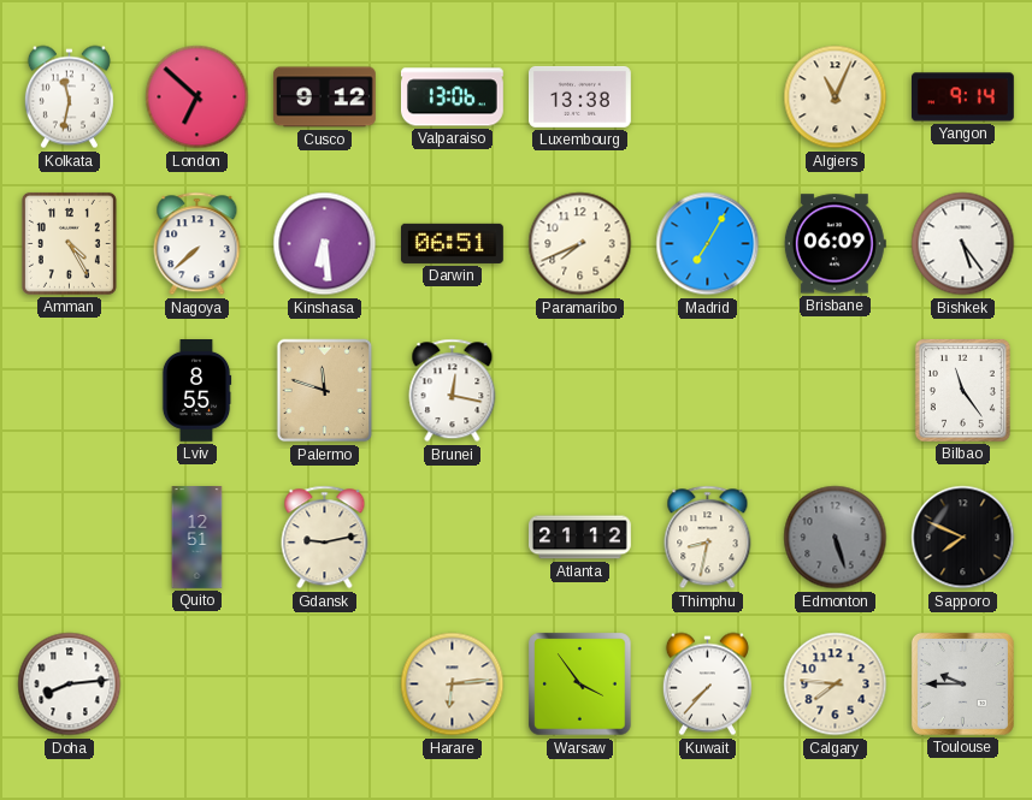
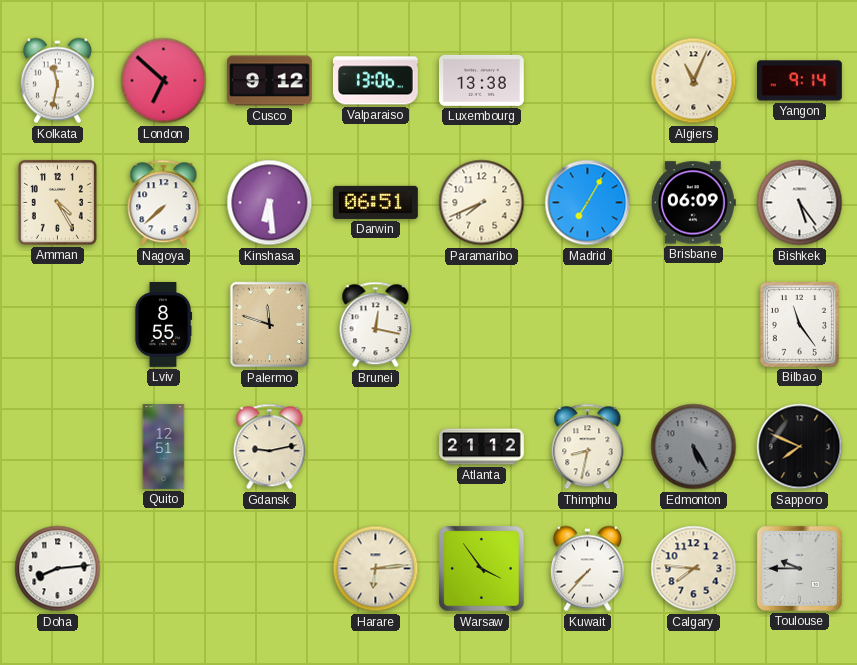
Edmonton: 5:27 -> 5:25 (694, 447)
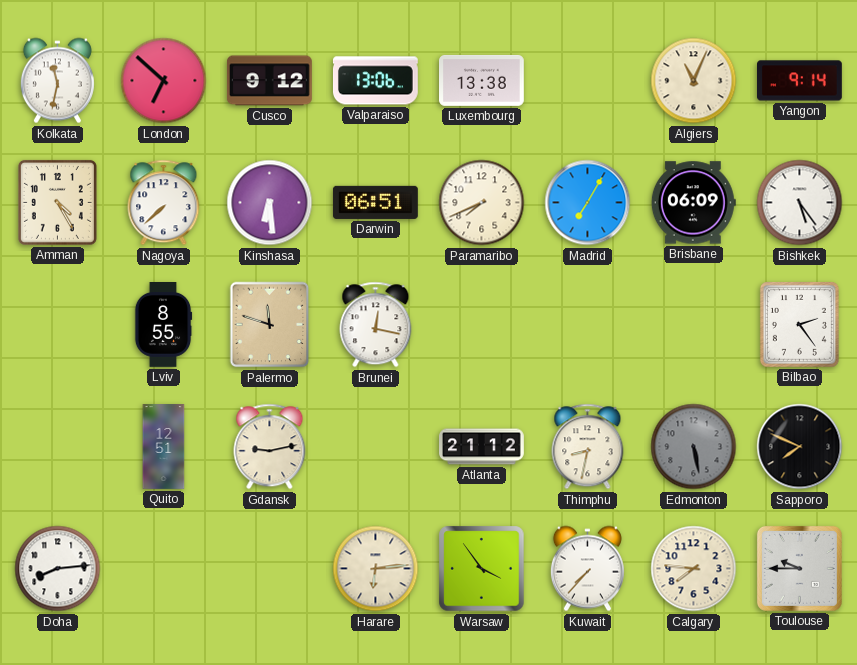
Bilbao: 11:24 -> 2:24 (799, 324)
Edmonton: 5:25 -> 5:28 (694, 447)
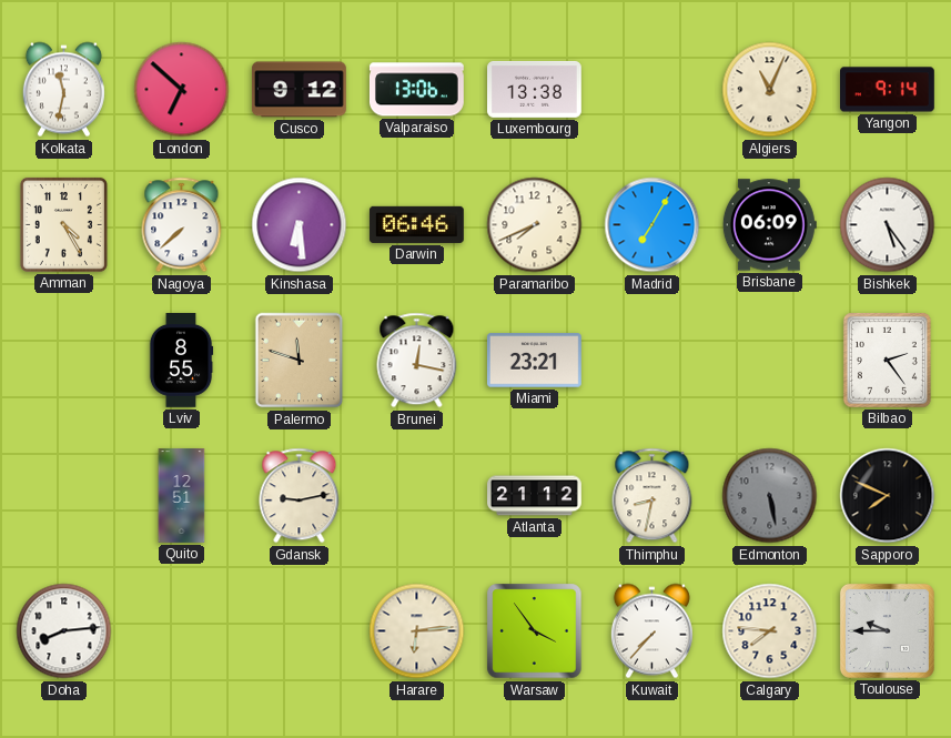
Darwin: 06:51 -> 06:46 (416, 224)
Miami: none -> 23:21 (535, 361)
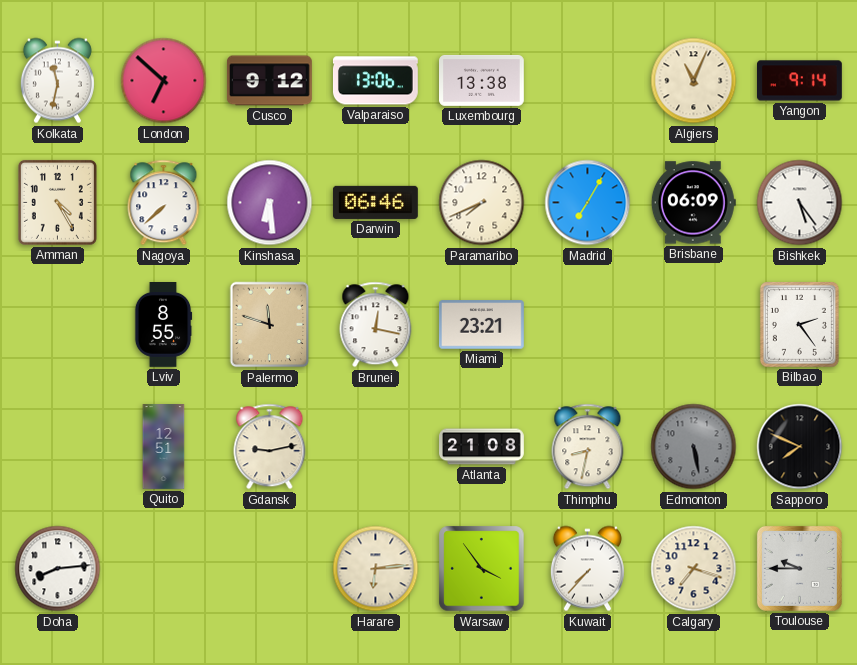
Atlanta: 21:12 -> 21:08 (482, 447)
Calgary: 7:46 -> 7:18 (694, 569)
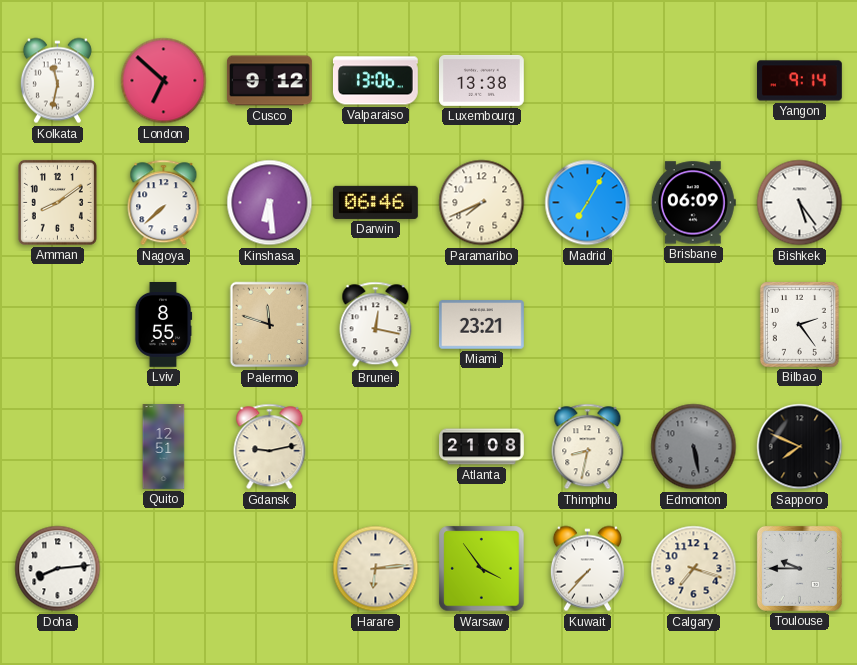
Algiers: 11:04 -> none (694, 81)
Amman: 4:25 -> 8:09 (57, 202)
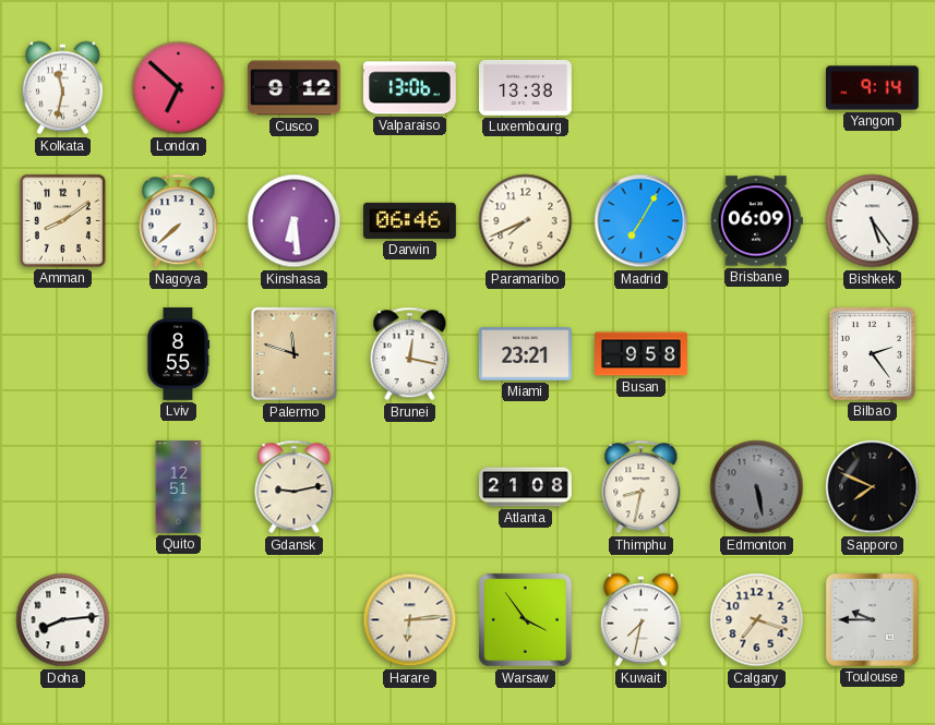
Busan: none -> 9:58 (642, 354)
Kuwait: 7:37 -> 7:32 (640, 620)
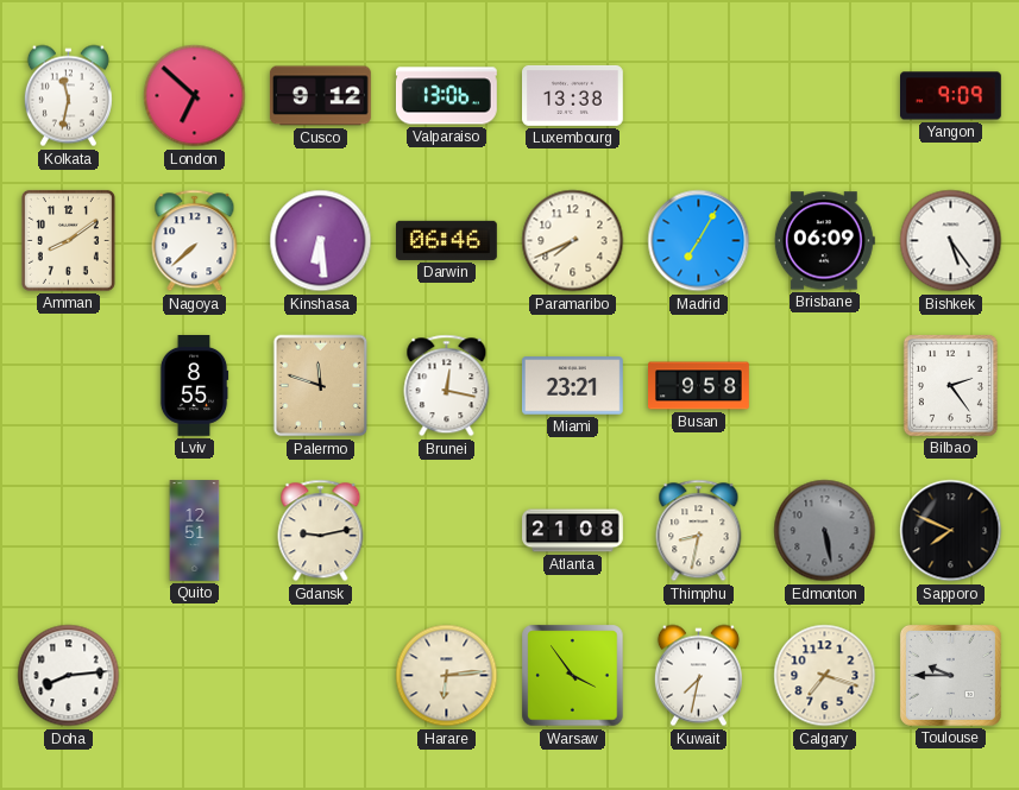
Yangon: 9:14 -> 9:09 (951, 96)
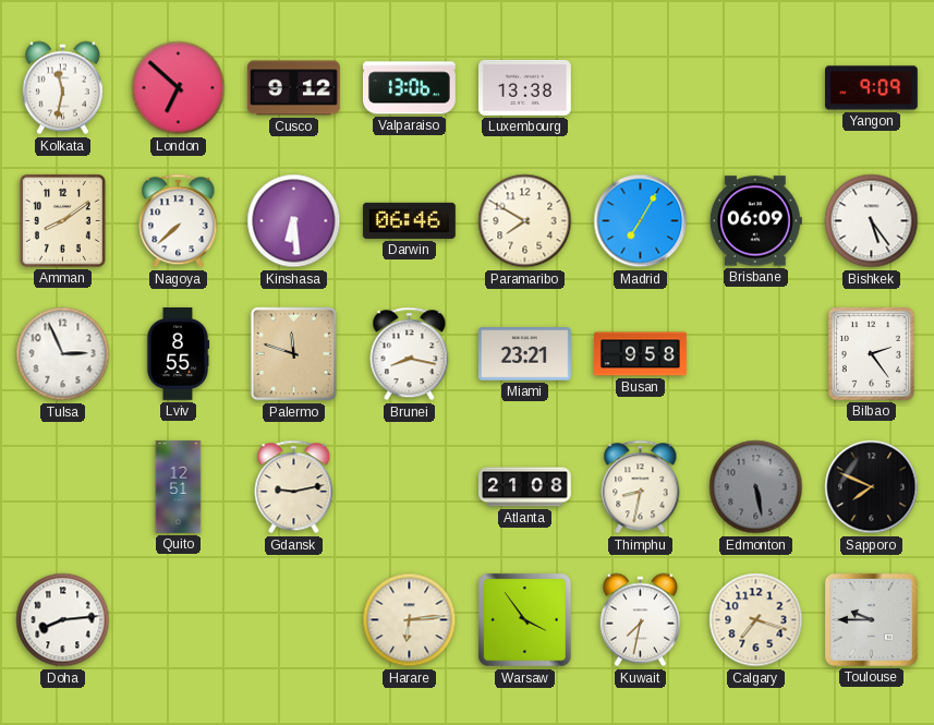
Paramaribo: 7:41 -> 7:50 (525, 221)
Tulsa: none -> 2:56 (63, 354)
Brunei: 12:17 -> 8:17 (410, 354)
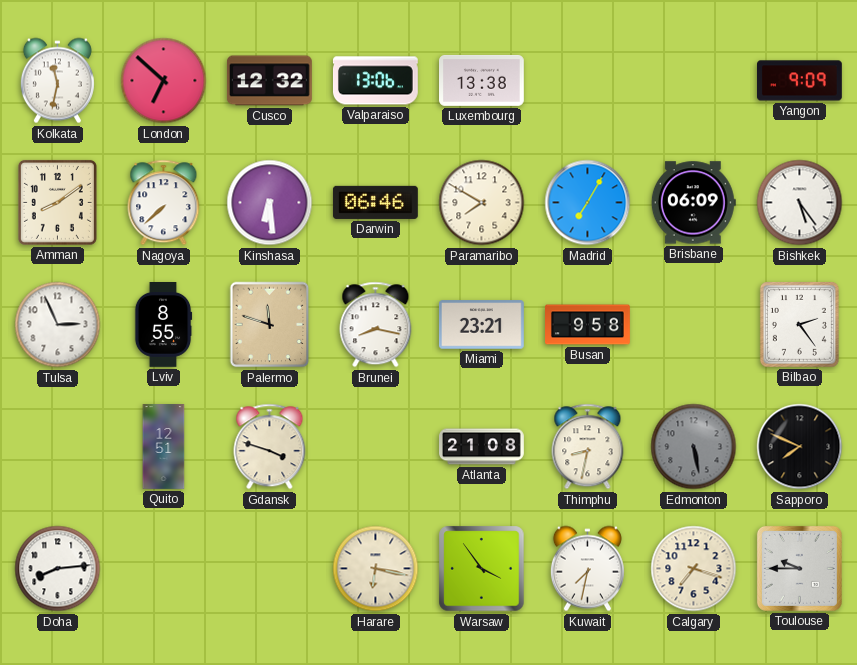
Cusco: 9:12 -> 12:32 (269, 81)
Gdansk: 9:13 -> 3:48 (270, 447)
Harare: 6:14 -> 6:17 (376, 569)
